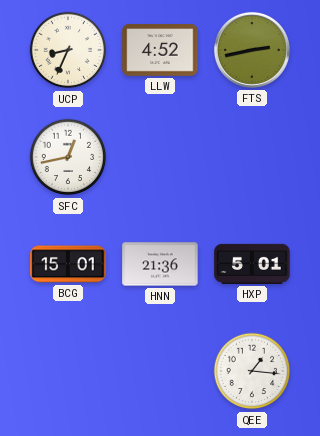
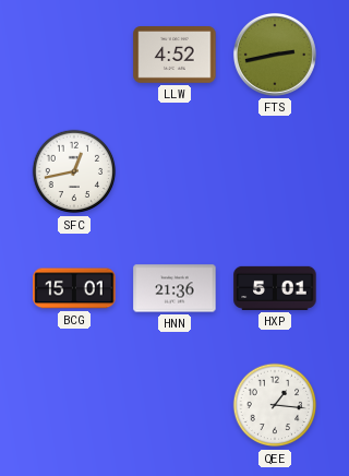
UCP: 8:34 -> none (68, 50)
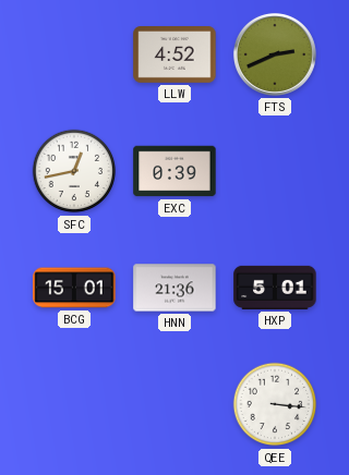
FTS: 2:43 -> 2:41 (275, 54)
EXC: none -> 0:39 (174, 171)
QEE: 1:16 -> 3:16 (275, 404)
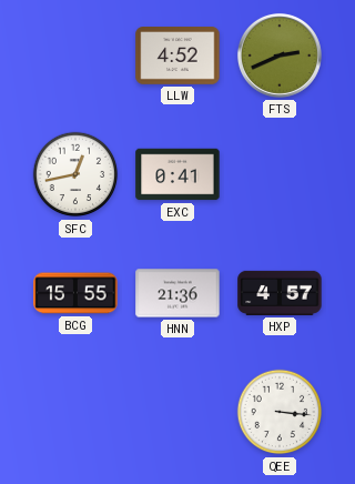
EXC: 0:39 -> 0:41 (177, 174)
BCG: 15:01 -> 15:55 (75, 293)
HXP: 5:01 -> 4:57 (280, 293)
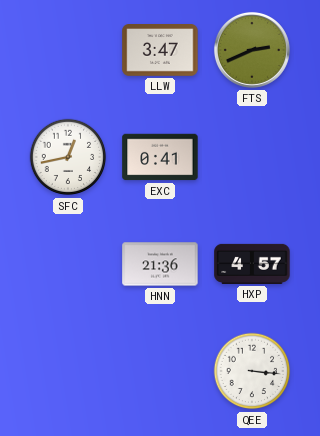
LLW: 4:52 -> 3:47 (160, 51)
BCG: 15:55 -> none (75, 293)
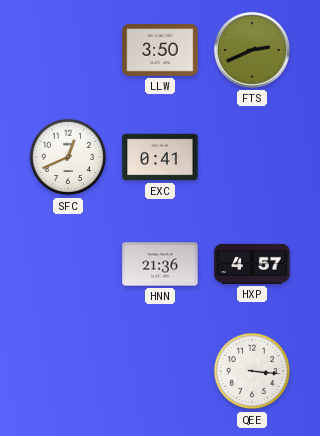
LLW: 3:47 -> 3:50 (160, 51)
SFC: 12:43 -> 12:41 (68, 157)
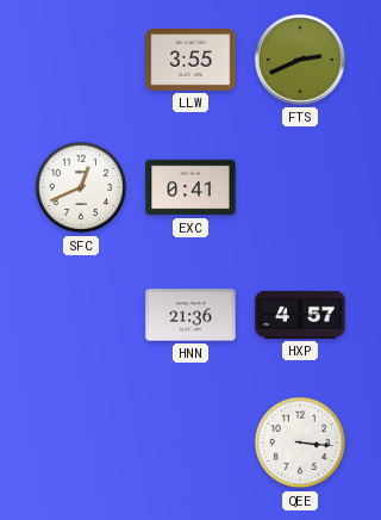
LLW: 3:50 -> 3:55 (190, 61)
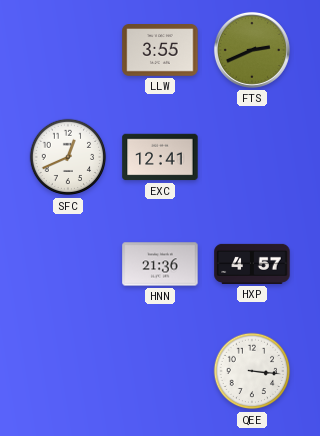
EXC: 0:41 -> 12:41 (160, 157)
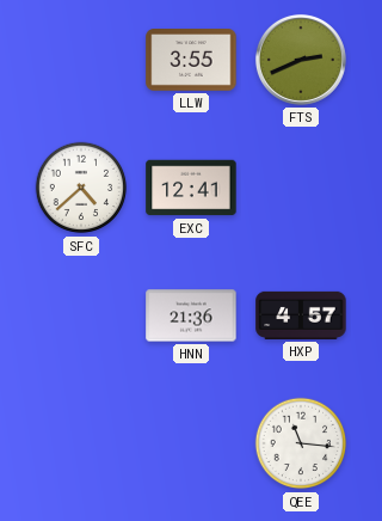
SFC: 12:41 -> 4:38 (81, 188)
QEE: 3:16 -> 11:16 (301, 443)
